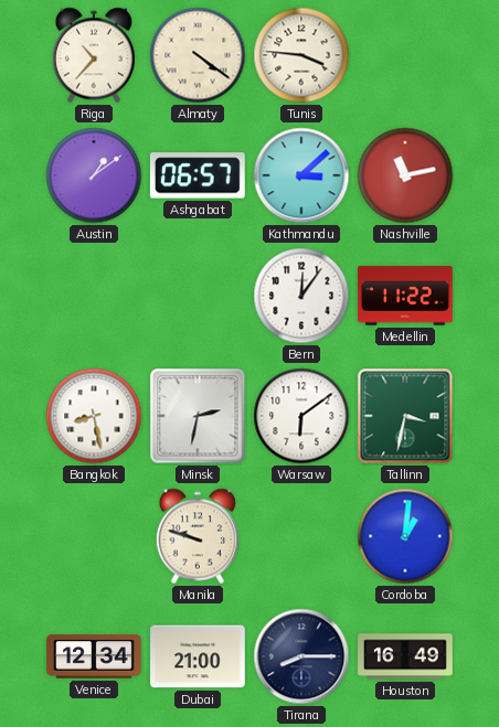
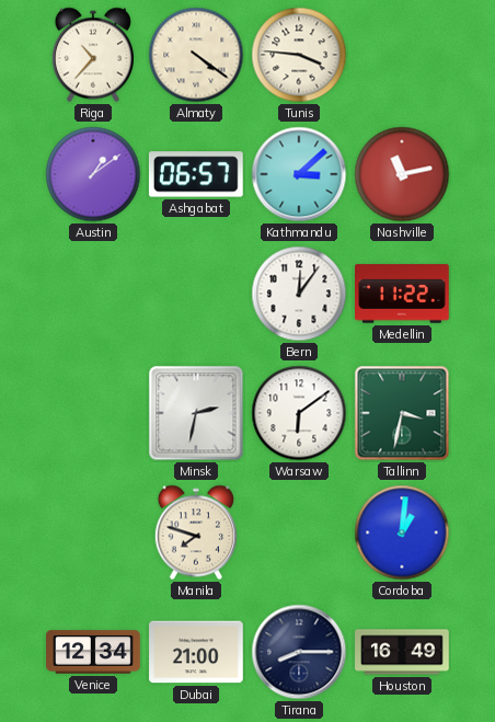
Bangkok: 8:28 -> none (94, 416)
Manila: 9:48 -> 7:48 (195, 532)
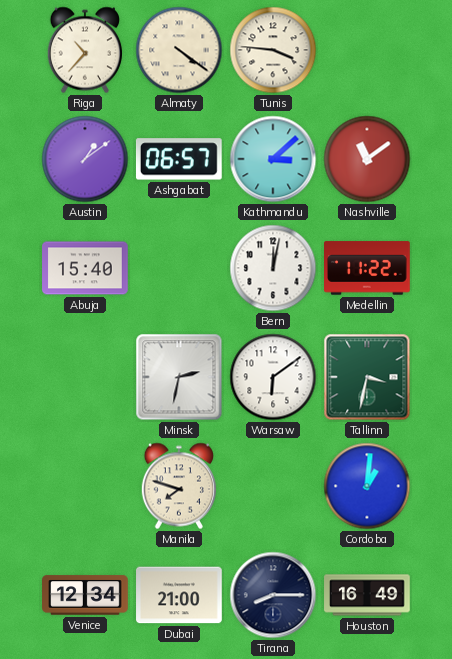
Nashville: 11:13 -> 11:09 (367, 159)
Abuja: none -> 15:40 (85, 268)
Bern: 12:06 -> 12:02 (273, 268)
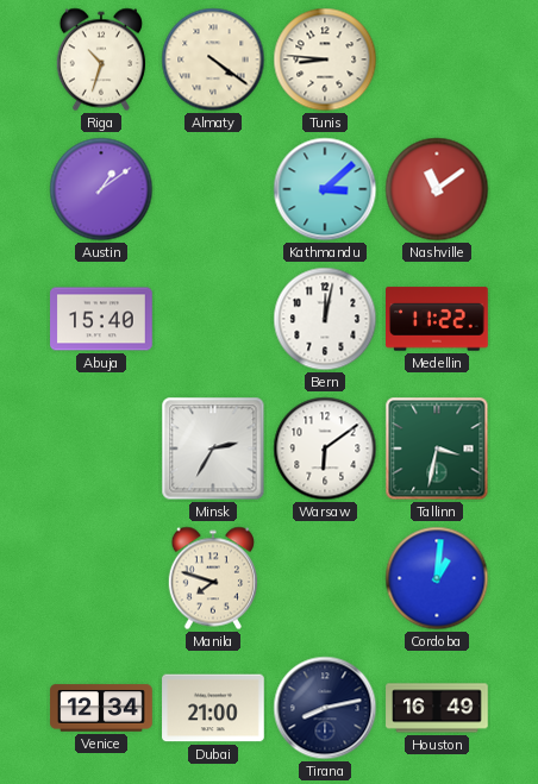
Riga: 10:37 -> 10:33 (100, 59)
Tunis: 3:46 -> 8:46 (325, 59)
Ashgabat: 06:57 -> none (179, 159)
Minsk: 2:32 -> 2:35 (213, 449)
Tirana: 8:15 -> 8:13 (325, 708)
